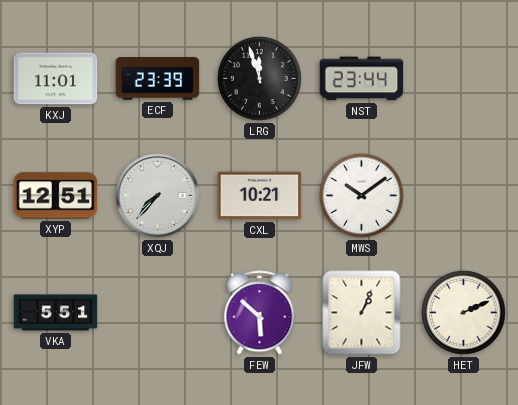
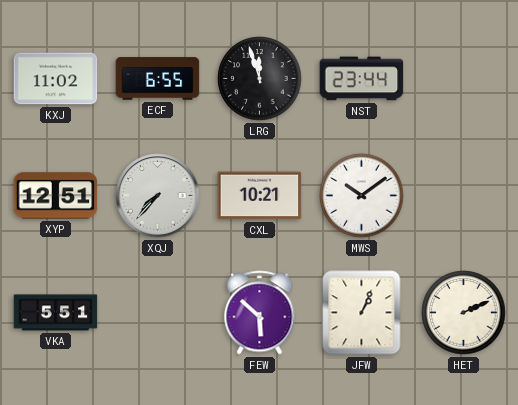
KXJ: 11:01 -> 11:02 (56, 79)
ECF: 23:39 -> 6:55 (158, 79)
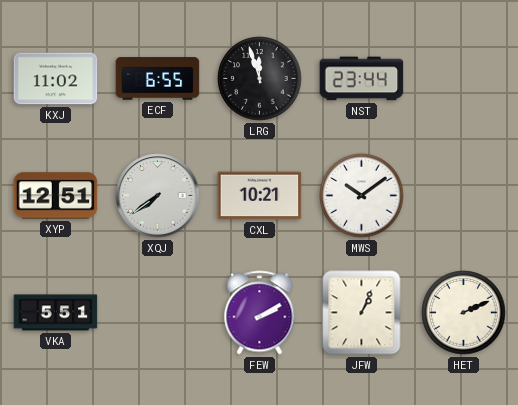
XQJ: 7:37 -> 7:39 (158, 196)
FEW: 5:52 -> 2:10 (260, 313)
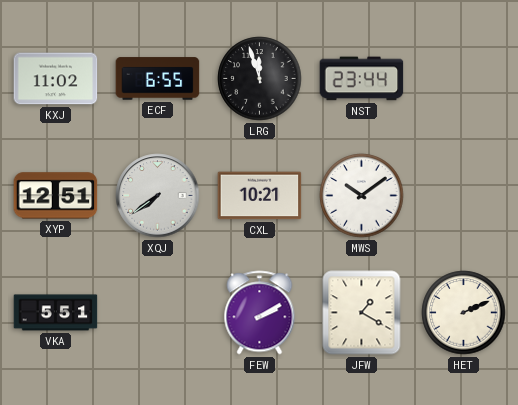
JFW: 1:04 -> 1:20 (362, 313)
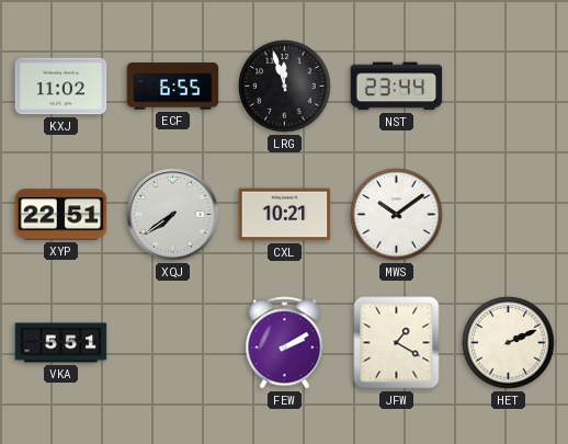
XYP: 12:51 -> 22:51 (61, 215)
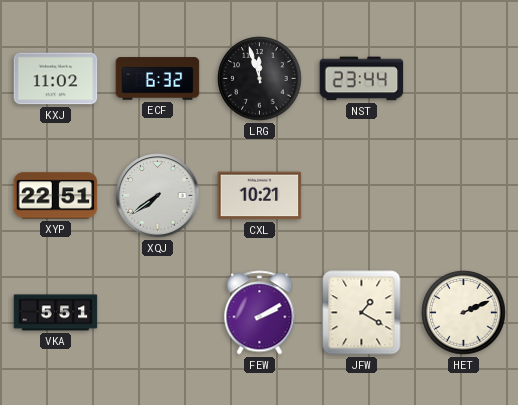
ECF: 6:55 -> 6:32 (158, 79)
MWS: 10:09 -> none (397, 215)
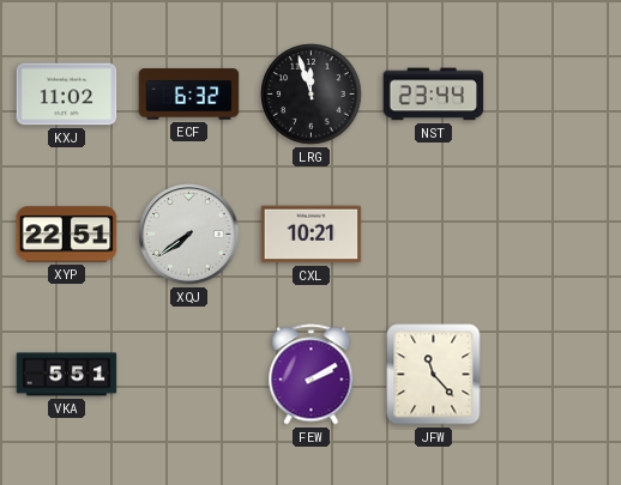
JFW: 1:20 -> 11:23 (434, 375)
HET: 2:11 -> none (464, 313)
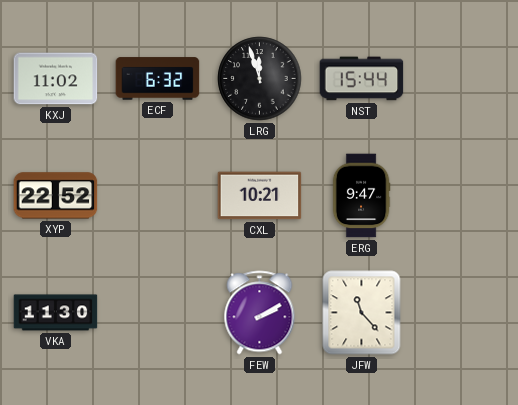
NST: 23:44 -> 15:44 (362, 79)
XYP: 22:51 -> 22:52 (56, 196)
XQJ: 7:39 -> none (189, 235)
ERG: none -> 9:47 (361, 196)
VKA: 5:51 -> 11:30 (56, 313)
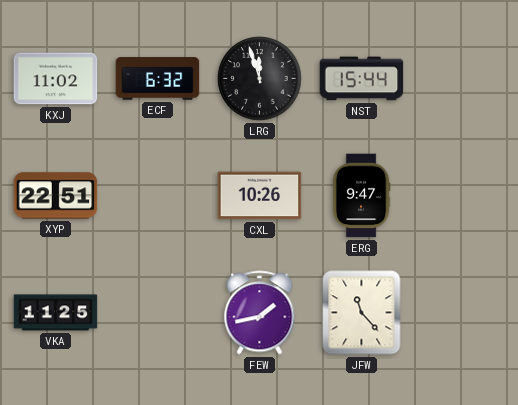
XYP: 22:52 -> 22:51 (56, 196)
CXL: 10:21 -> 10:26 (260, 196)
VKA: 11:30 -> 11:25 (56, 313)
FEW: 2:10 -> 1:43 (260, 313)
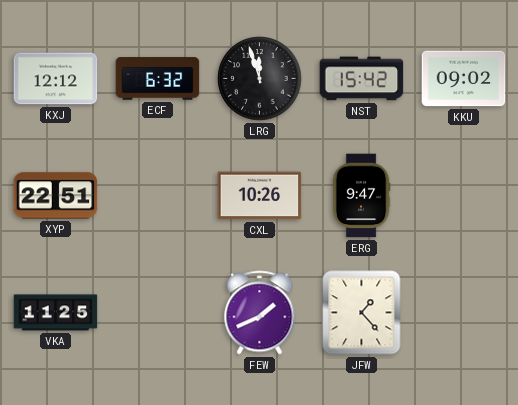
KXJ: 11:02 -> 12:12 (56, 79)
NST: 15:44 -> 15:42 (362, 79)
KKU: none -> 09:02 (464, 79)
FEW: 1:43 -> 1:41 (260, 313)
JFW: 11:23 -> 1:23 (362, 313)
